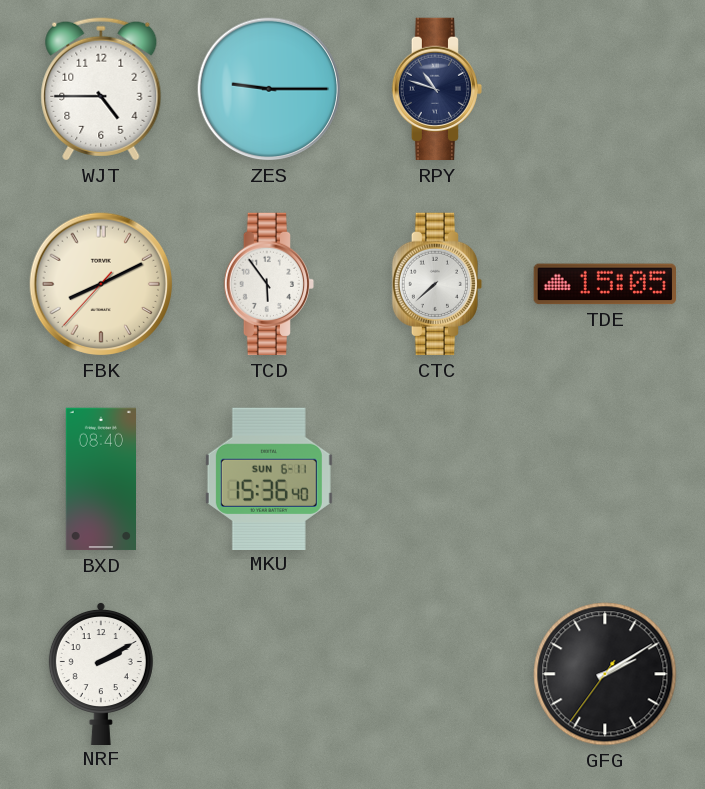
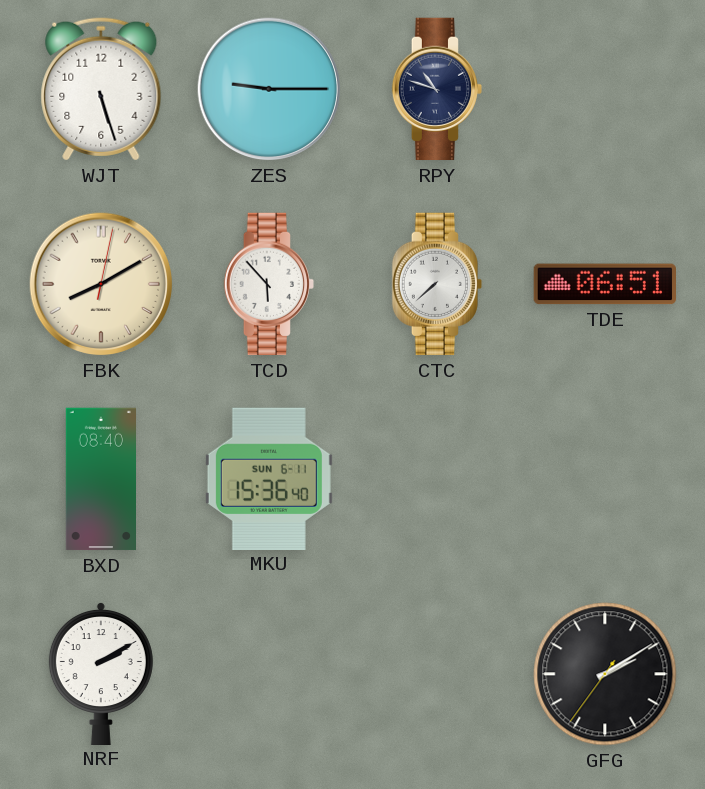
WJT: 4:45 -> 5:27 (101, 89)
FBK: 8:10:37 -> 8:10:02 (101, 284)
TCD: 5:54 -> 5:53 (269, 284)
TDE: 15:05 -> 06:51 (604, 284)
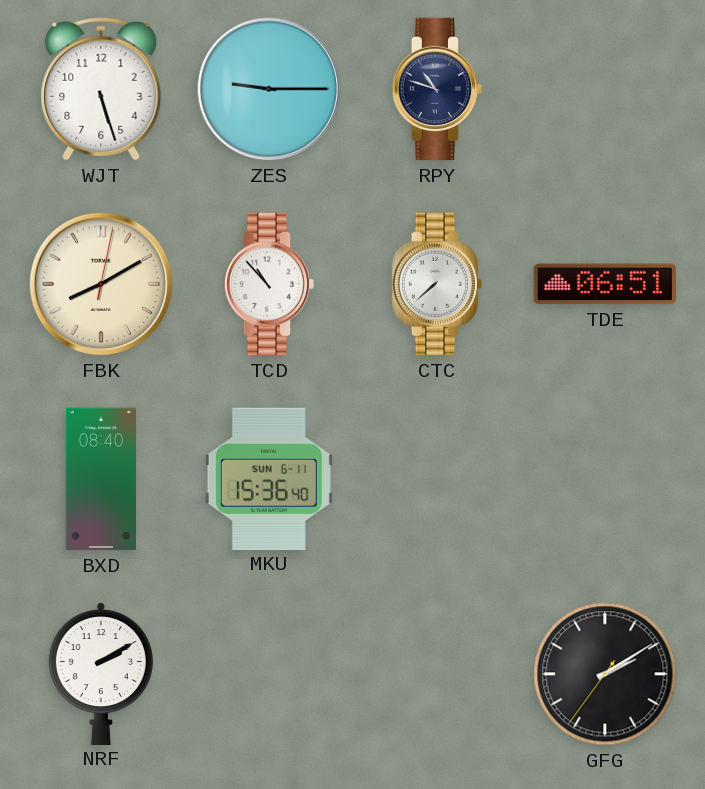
TCD: 5:53 -> 10:53 (269, 284)
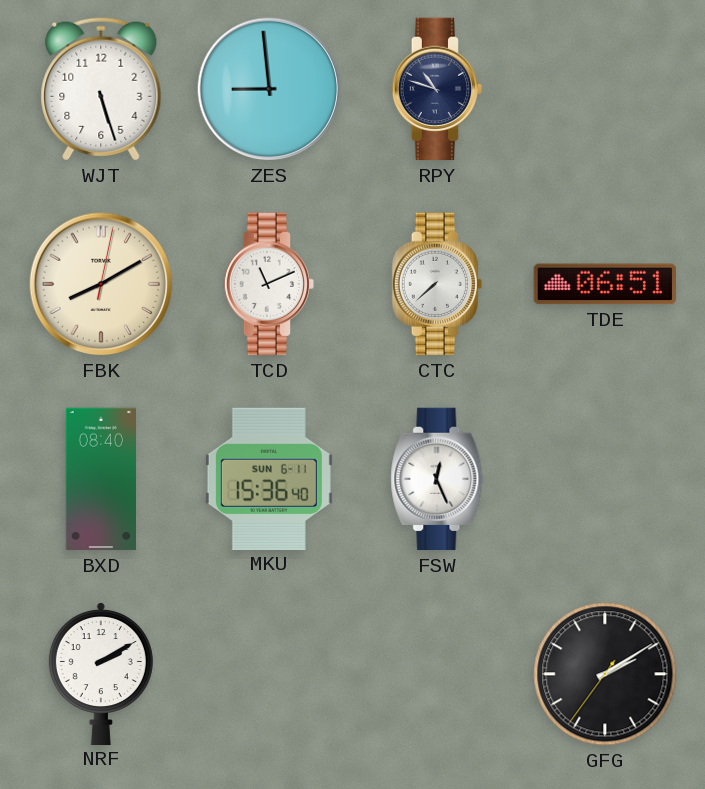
ZES: 9:15 -> 8:59 (269, 89)
TCD: 10:53 -> 11:11 (269, 284)
FSW: none -> 12:26 (437, 479)
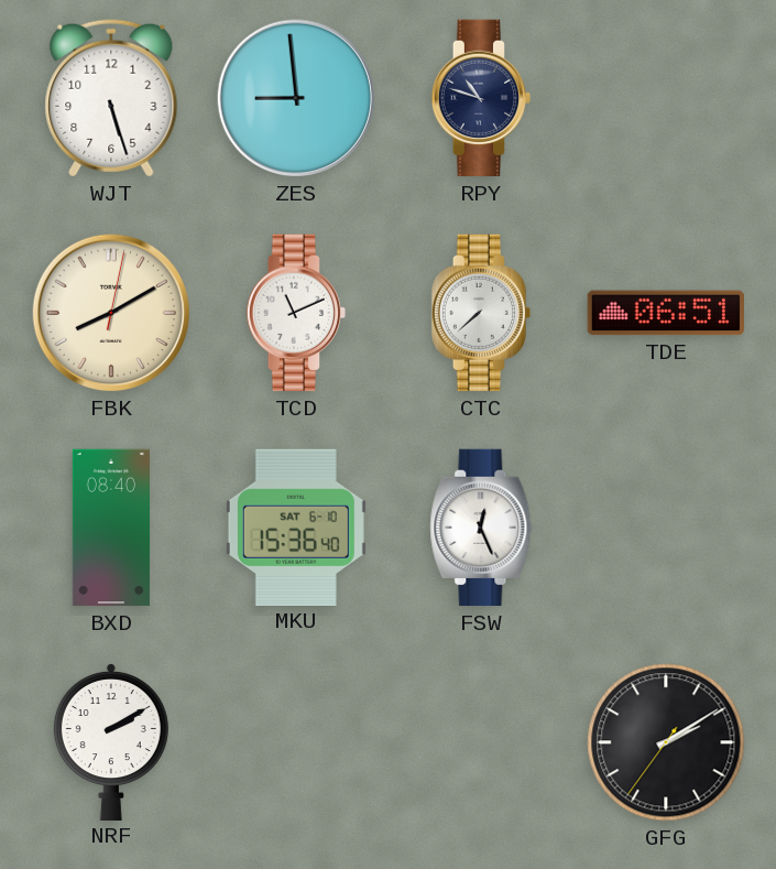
MKU date: SUN 6-11 -> SAT 6-10 (296, 526)
